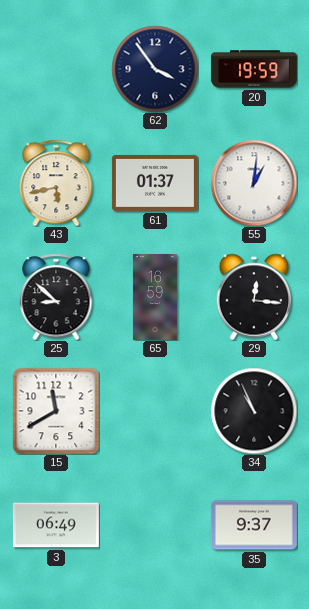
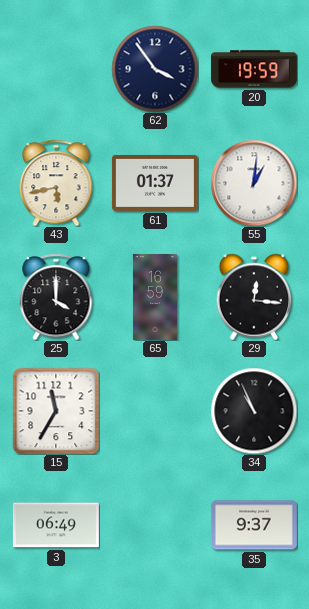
25: 8:52 -> 4:00 (56, 297)
15: 11:40 -> 11:35 (56, 411)
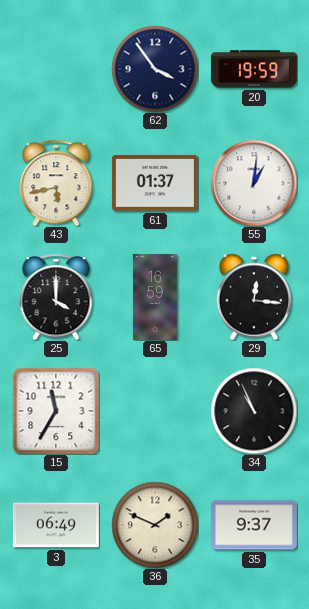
36: none -> 1:49 (155, 525)
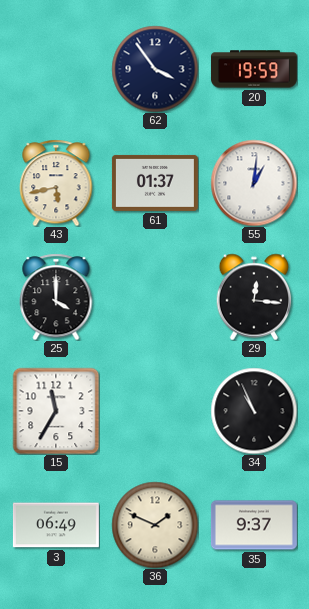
65: 16:59 -> none (155, 297)
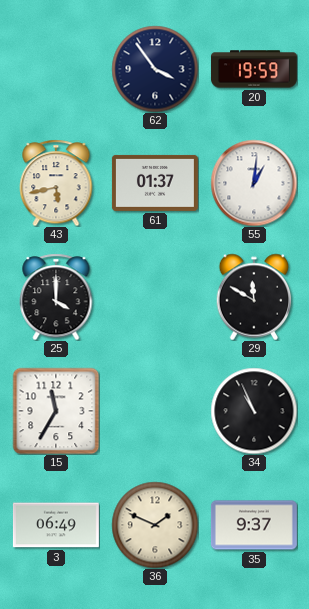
29: 12:16 -> 11:50 (254, 297)
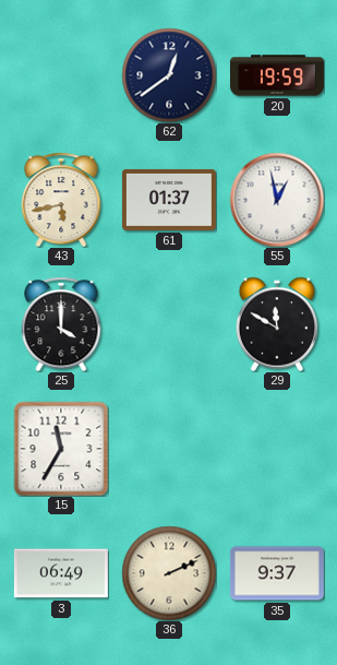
62: 3:54 -> 12:39 (169, 75)
55: 1:01 -> 12:58 (277, 200)
34: 10:56 -> none (254, 411)
36: 1:49 -> 2:11 (169, 573)
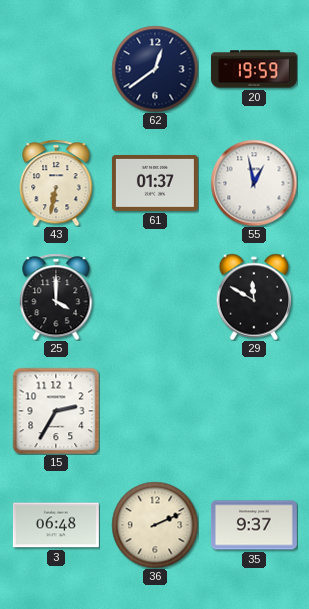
43: 5:43 -> 6:32 (56, 183)
15: 11:35 -> 2:35 (56, 411)
3: 06:49 -> 06:48 (56, 525)
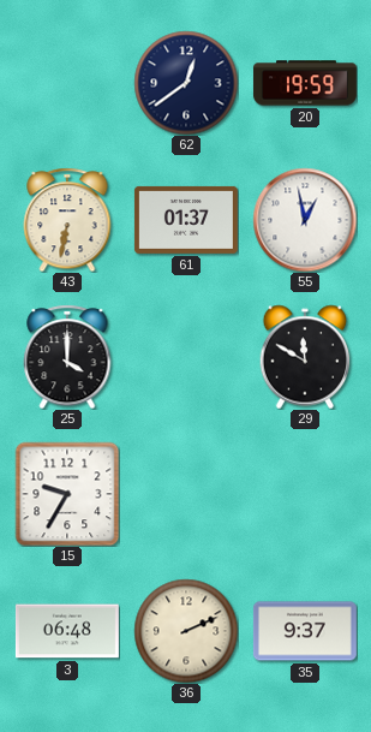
15: 2:35 -> 9:35 (67, 494)
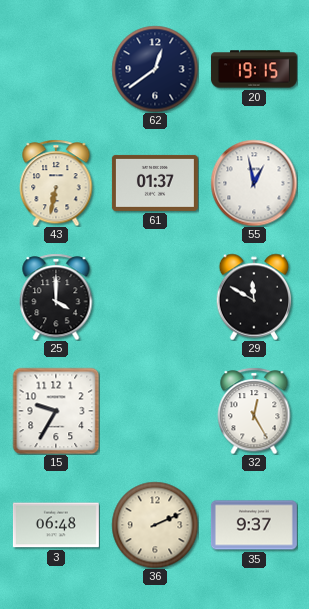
20: 19:59 -> 19:15 (254, 69)
32: none -> 12:25 (254, 411)
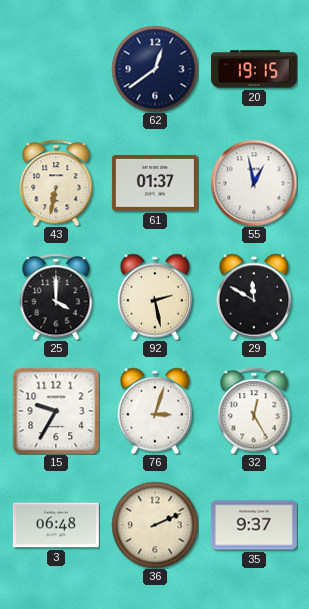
92: none -> 2:28 (155, 297)
76: none -> 3:03 (155, 411)
